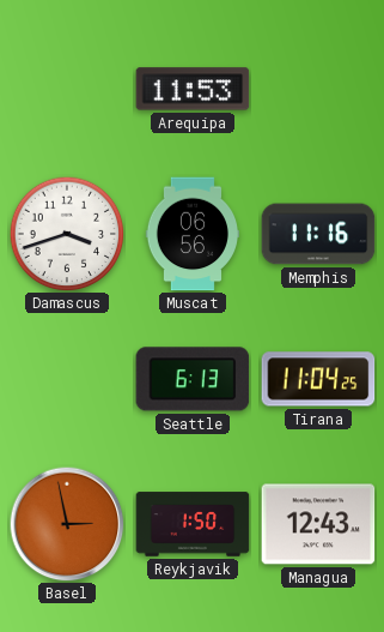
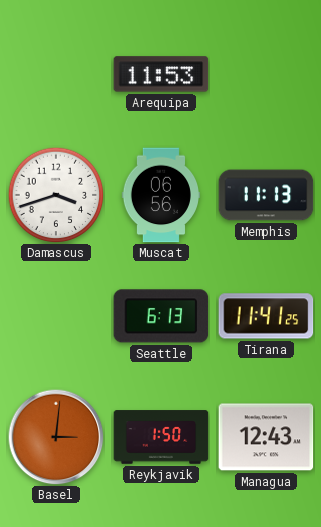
Memphis: 11:16 -> 11:13 (266, 195)
Tirana: 11:04 -> 11:41 (266, 316)
Basel: 2:58 -> 3:01 (56, 437)
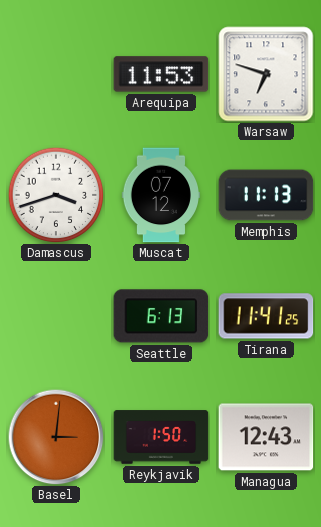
Warsaw: none -> 6:48 (266, 74)
Muscat: 06:56 -> 07:12 (160, 195)
